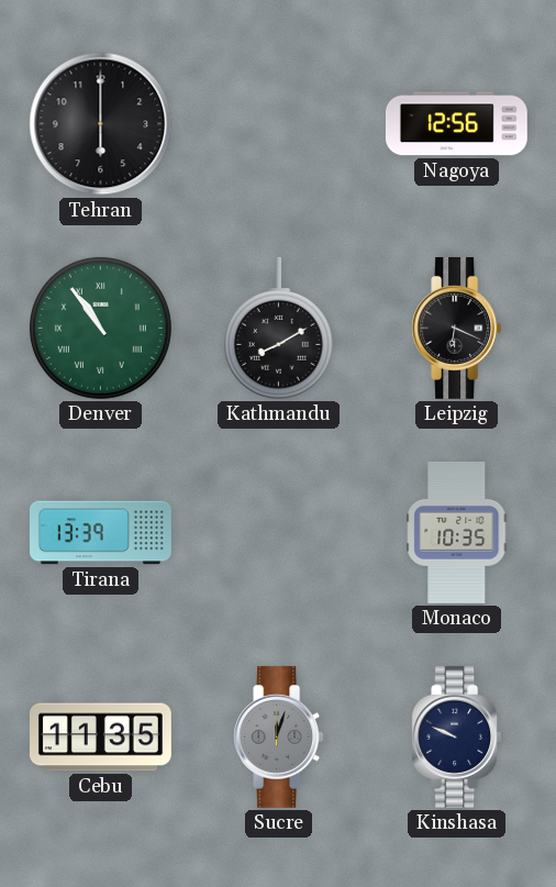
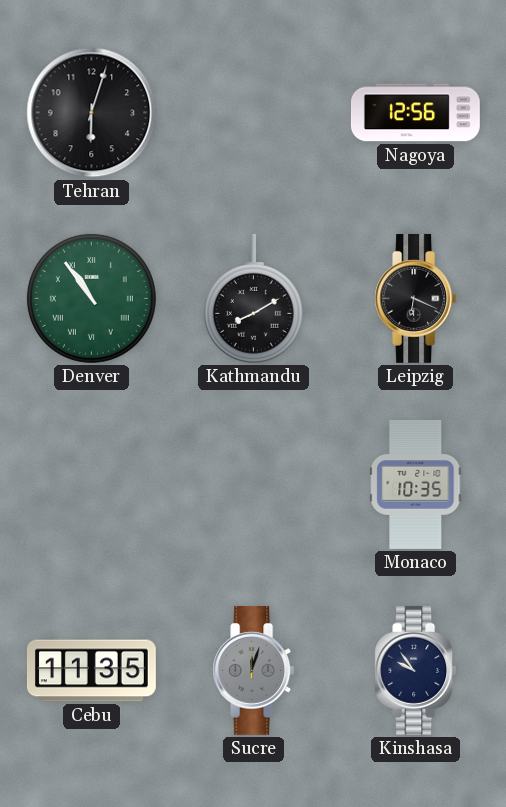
Tehran: 6:00 -> 6:03 (92, 113)
Tirana: 13:39 -> none (100, 533)
Kinshasa: 9:49 -> 9:54 (416, 670)
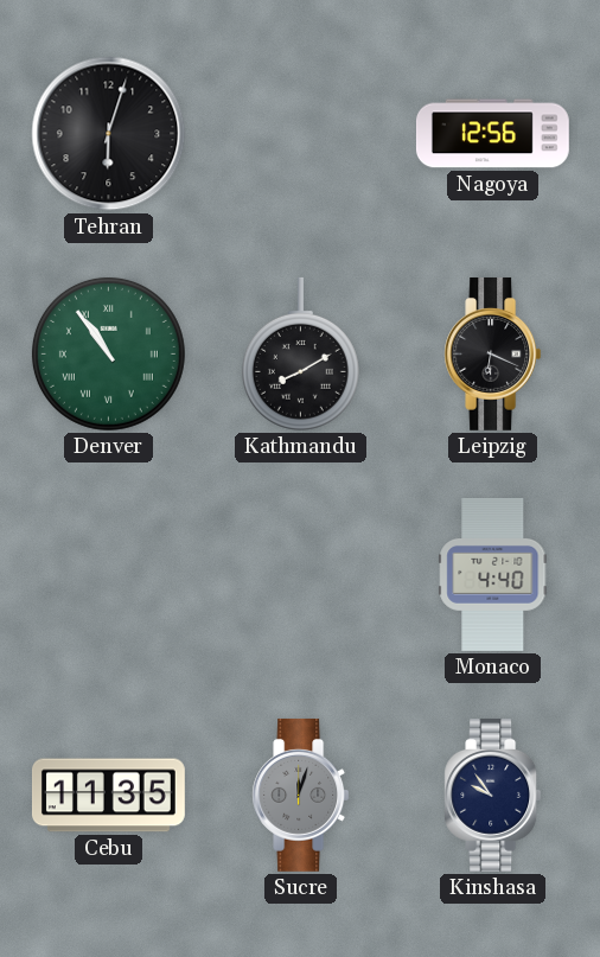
Monaco: 10:35 -> 4:40 (493, 575)
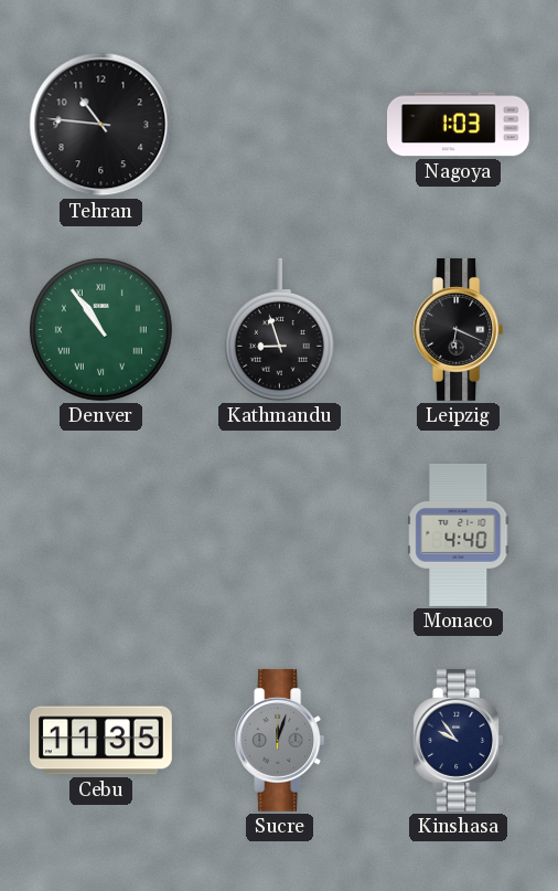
Tehran: 6:03 -> 10:46 (101, 125)
Nagoya: 12:56 -> 1:03 (458, 125)
Kathmandu: 8:10 -> 8:57 (279, 329)
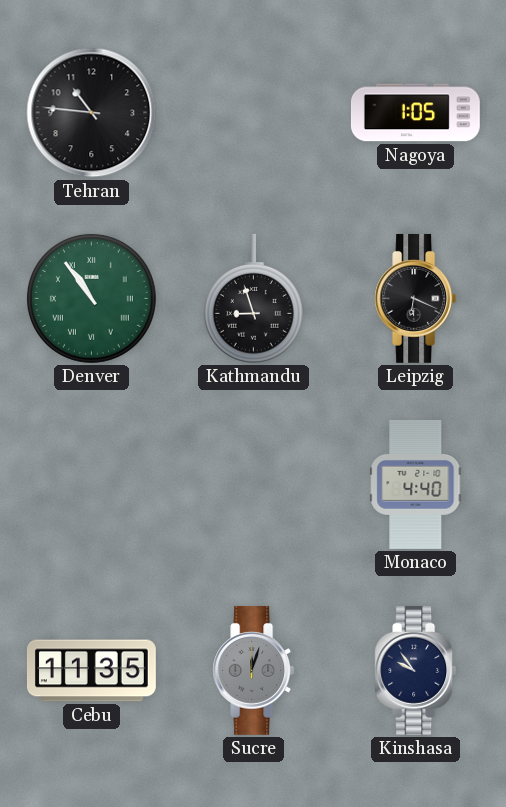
Nagoya: 1:03 -> 1:05 (415, 113)
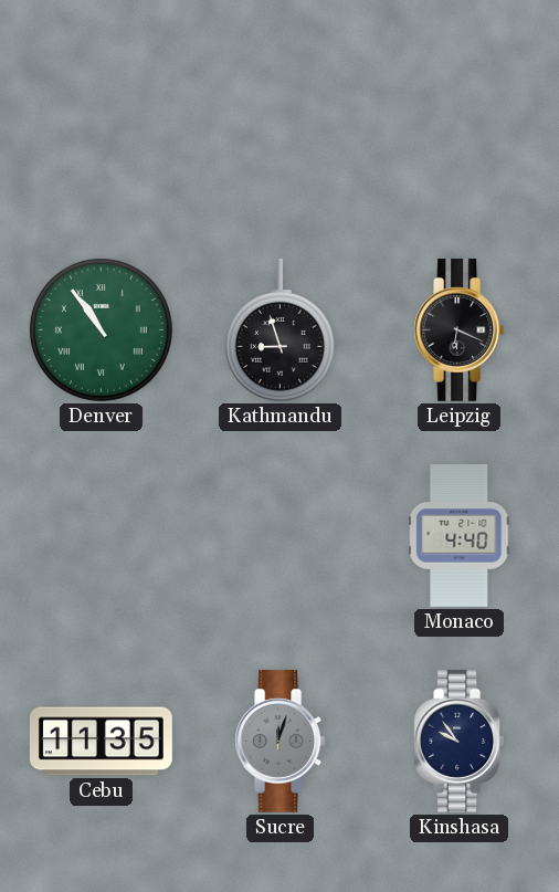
Tehran: 10:46 -> none (92, 113)
Nagoya: 1:05 -> none (415, 113)
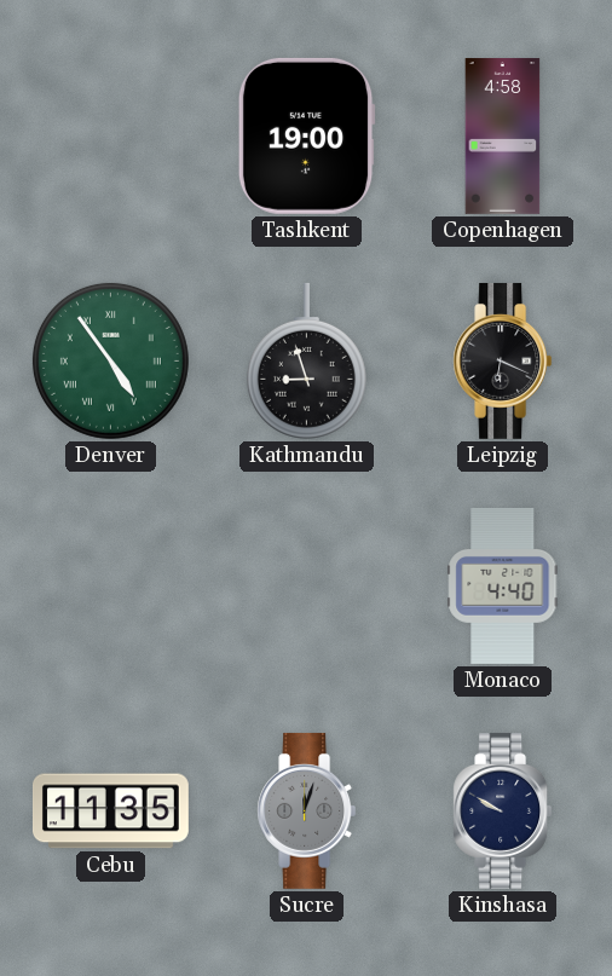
Tashkent: none -> 19:00 (306, 135)
Copenhagen: none -> 4:58 (503, 137)
Denver: 10:54 -> 4:54 (110, 360)
Kinshasa: 9:54 -> 9:50 (503, 810)
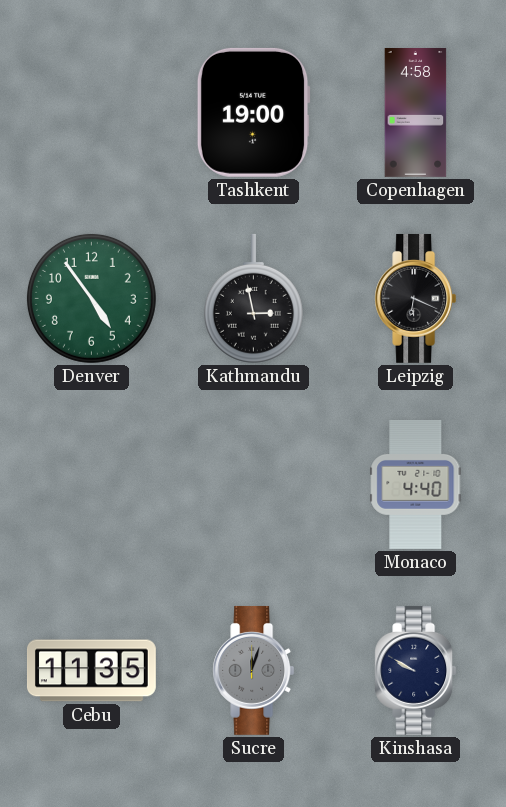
Denver numerals: Roman -> Arabic (91, 298)
Kathmandu: 8:57 -> 2:58 (253, 298)
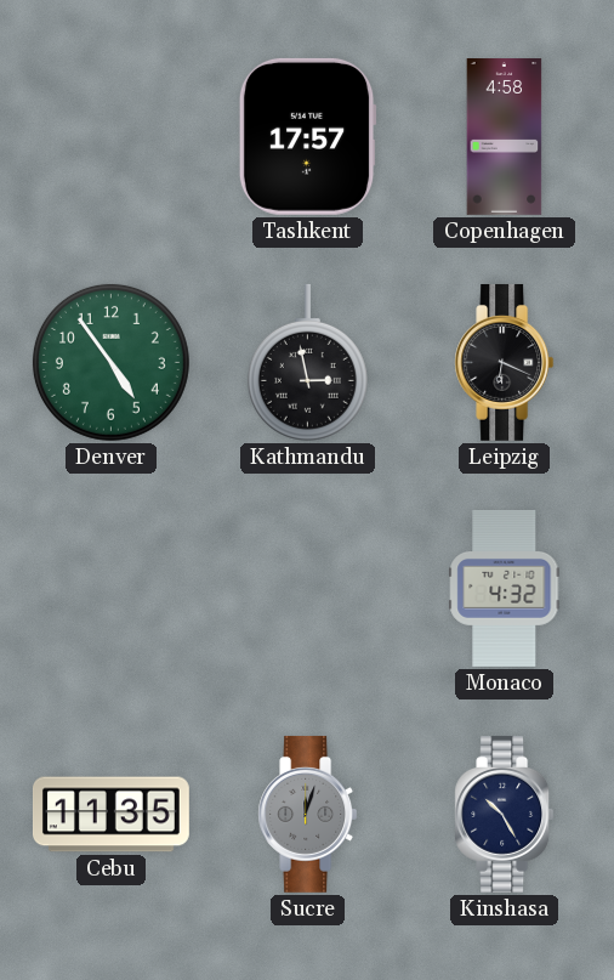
Tashkent: 19:00 -> 17:57 (307, 136)
Monaco: 4:40 -> 4:32 (505, 589)
Kinshasa: 9:50 -> 10:25 (505, 814)
